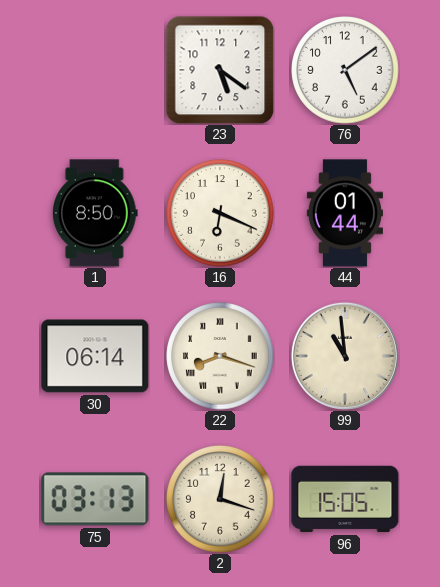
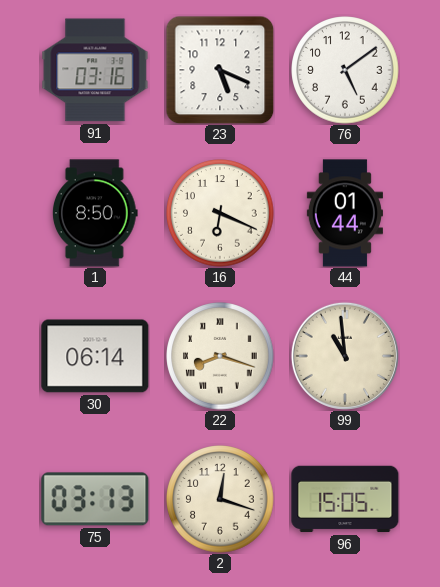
91: none -> 03:16 (95, 70)
23: 5:21 -> 5:19 (220, 70)
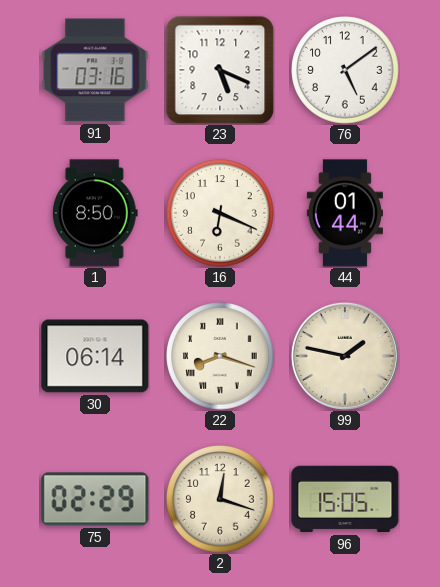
99: 10:59 -> 1:47 (345, 356)
75: 03:13 -> 02:29 (95, 499)
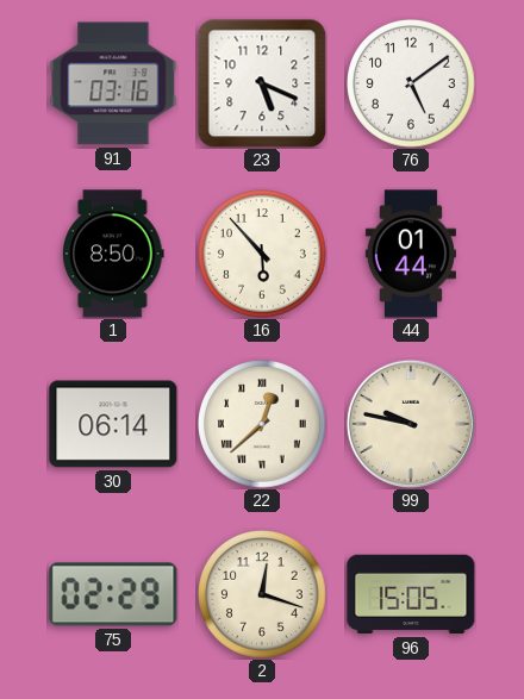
16: 6:19 -> 5:53 (262, 254)
22: 8:18 -> 12:38 (262, 424)
99: 1:47 -> 9:47 (411, 424)
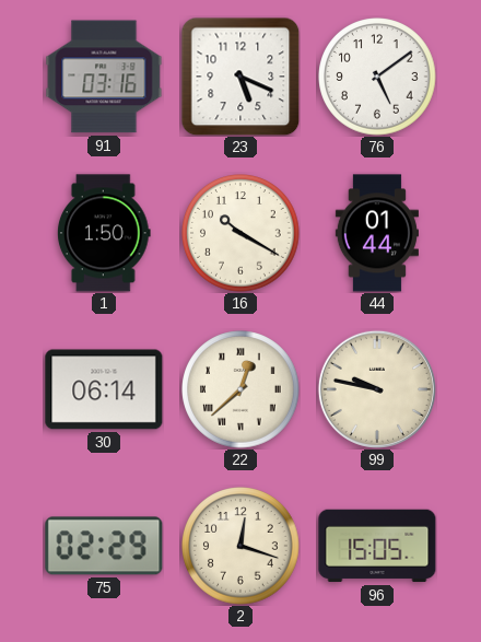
1: 8:50 -> 1:50 (104, 233)
16: 5:53 -> 10:20 (241, 233)
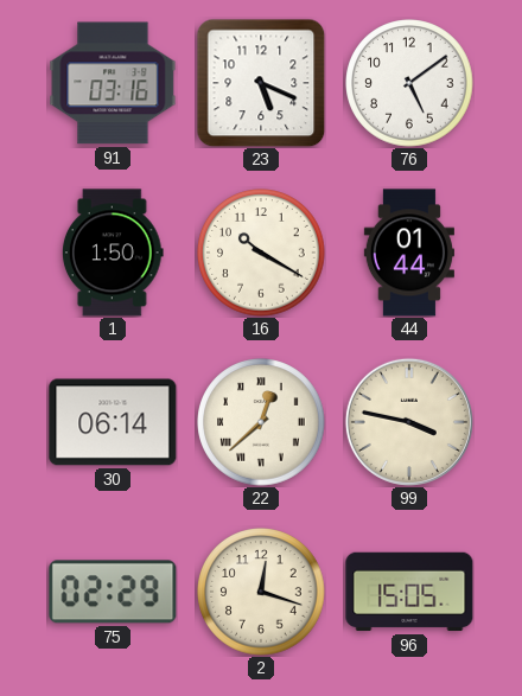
99: 9:47 -> 3:47 (409, 422)
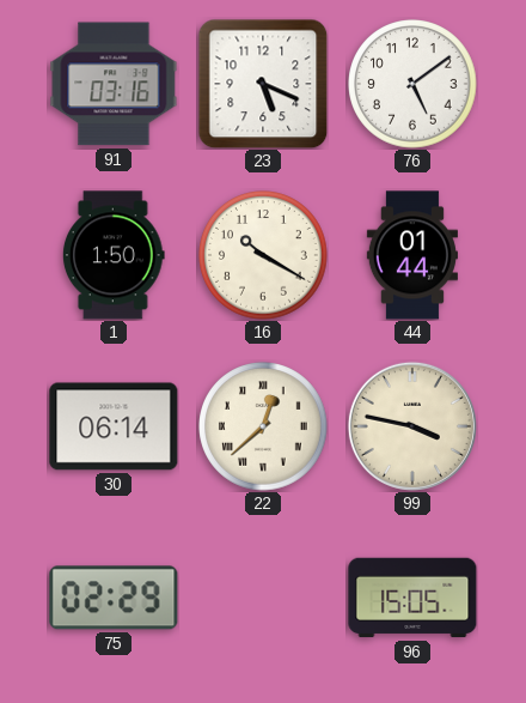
2: 12:18 -> none (261, 592)
